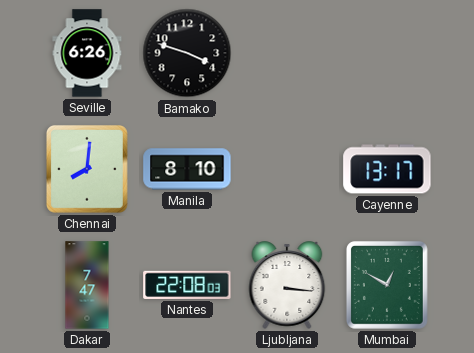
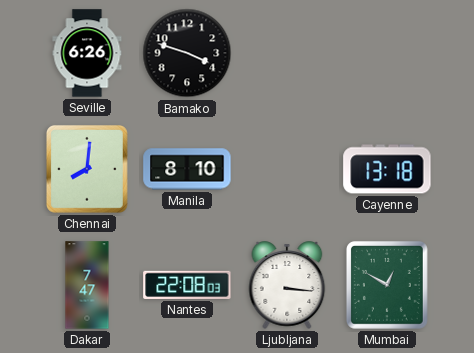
Cayenne: 13:17 -> 13:18 (387, 169)
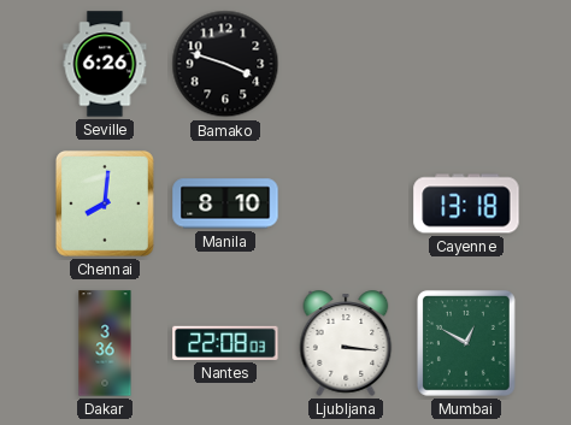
Dakar: 7:47 -> 3:36 (105, 343)
